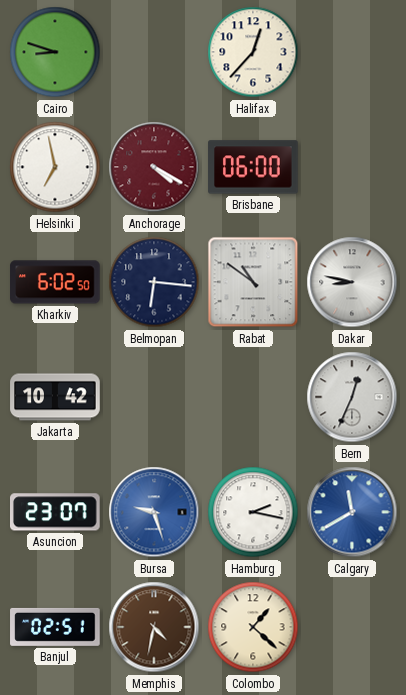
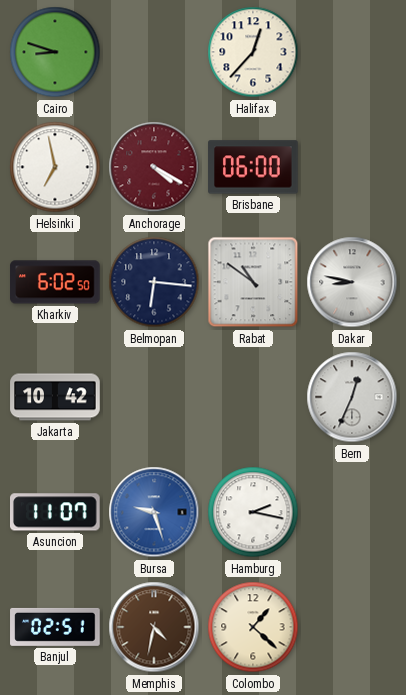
Asuncion: 23:07 -> 11:07 (56, 512)
Calgary: 11:40 -> none (352, 512)
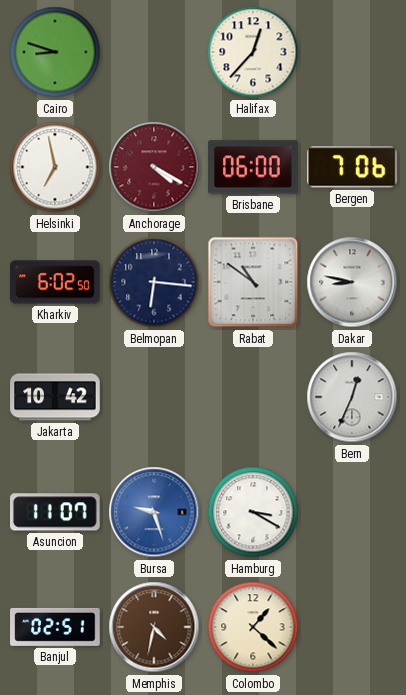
Bergen: none -> 7:06 (352, 167)
Hamburg: 2:17 -> 3:20 (253, 512)
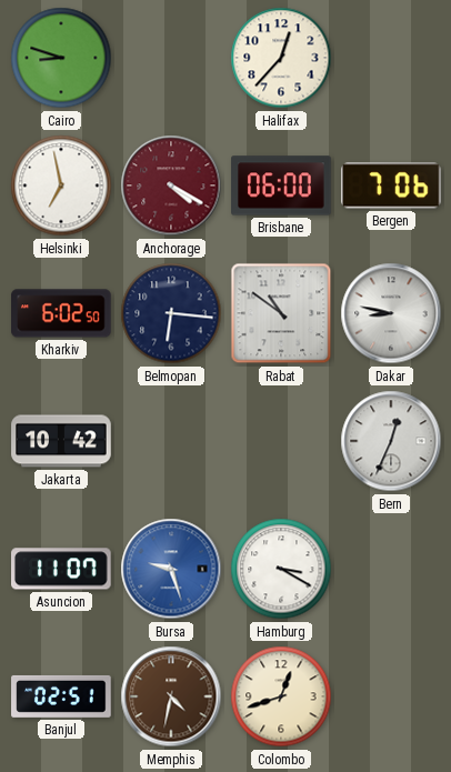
Colombo: 1:22 -> 12:42 (281, 696)
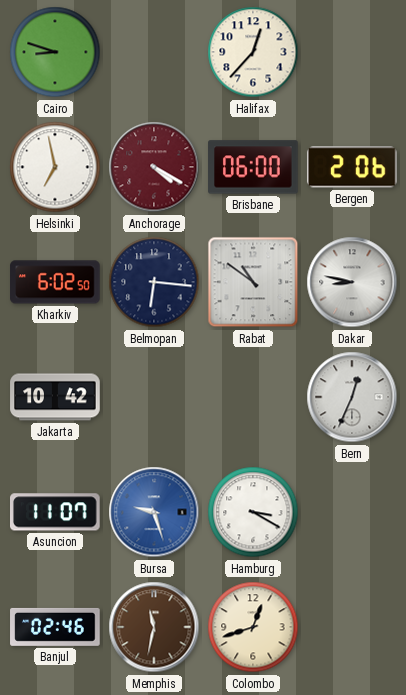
Bergen: 7:06 -> 2:06 (352, 167)
Banjul: 02:51 -> 02:46 (55, 627)
Memphis: 4:32 -> 11:32 (154, 627)
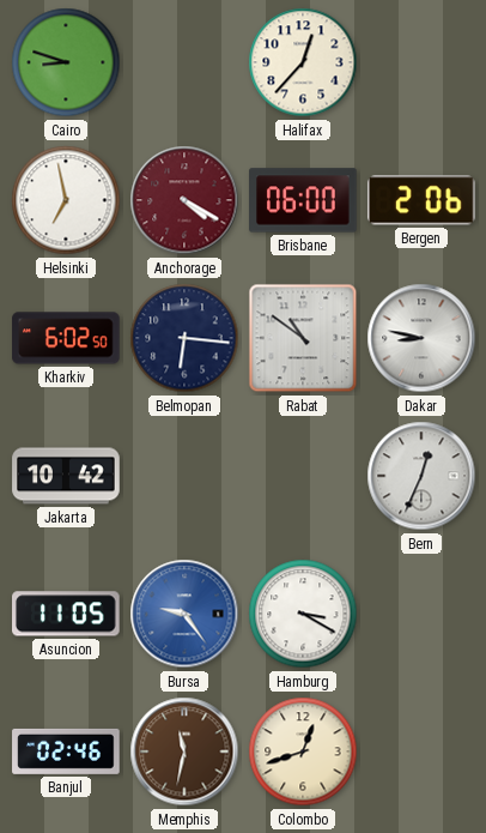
Asuncion: 11:07 -> 11:05 (67, 614)
Bursa: 9:27 -> 9:24 (184, 614)
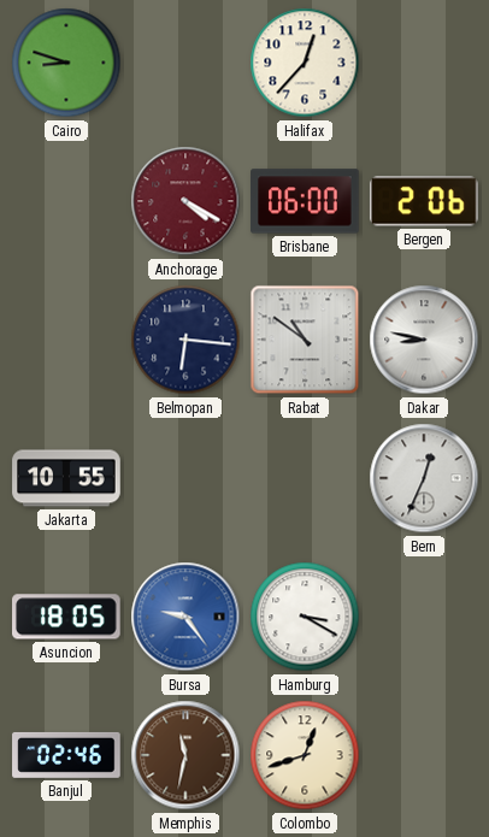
Helsinki: 6:58 -> none (66, 200)
Kharkiv: 6:02 -> none (66, 338)
Jakarta: 10:42 -> 10:55 (66, 478)
Asuncion: 11:05 -> 18:05 (67, 617)
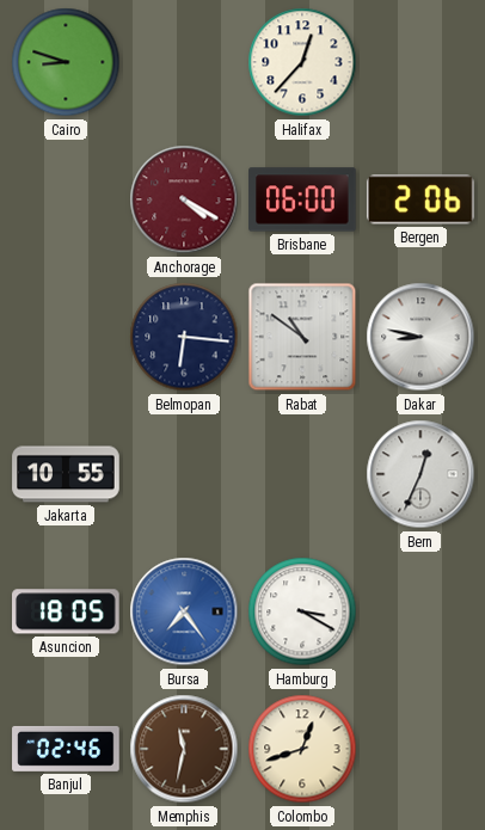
Bursa: 9:24 -> 7:24 (184, 611)
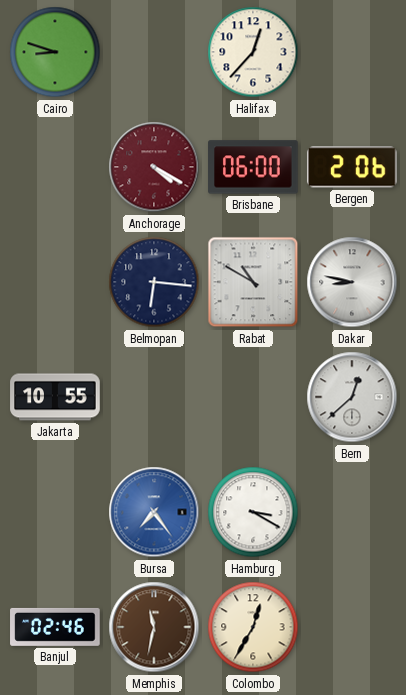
Rabat: 10:51 -> 10:50 (253, 282)
Bern: 12:34 -> 12:38 (352, 397)
Asuncion: 18:05 -> none (67, 611)
Colombo: 12:42 -> 12:35 (253, 627)
